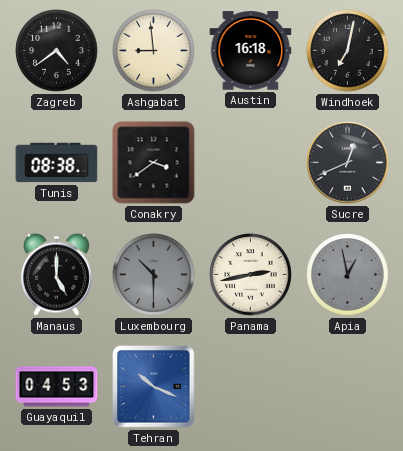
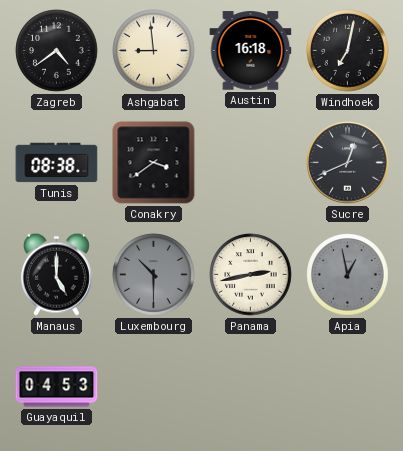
Tehran: 10:19 -> none (154, 387)
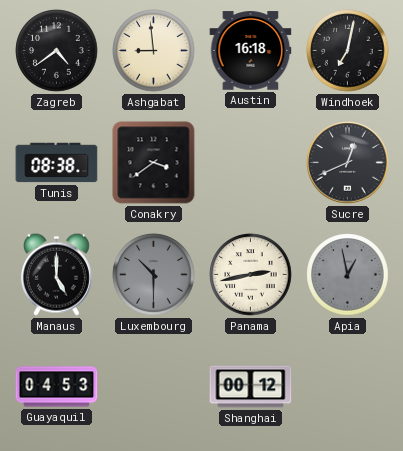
Shanghai: none -> 00:12 (251, 387)
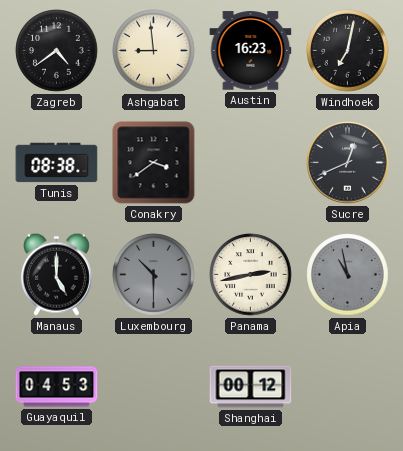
Austin: 16:18 -> 16:23 (251, 51)
Apia: 12:58 -> 10:58 (348, 275)
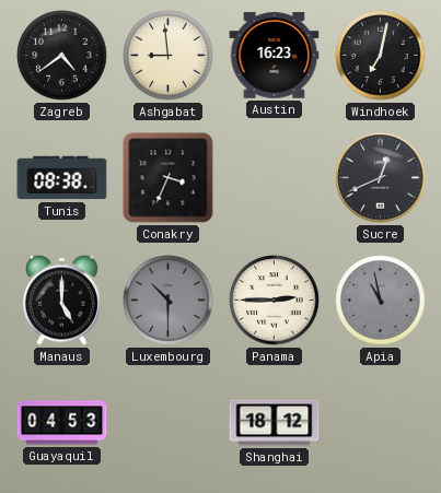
Conakry: 3:39 -> 3:34 (169, 178)
Panama: 2:43 -> 2:45 (275, 301)
Shanghai: 00:12 -> 18:12 (275, 423)
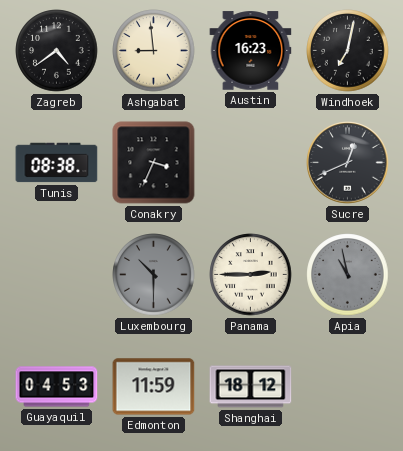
Manaus: 5:00 -> none (61, 300)
Edmonton: none -> 11:59 (154, 387)
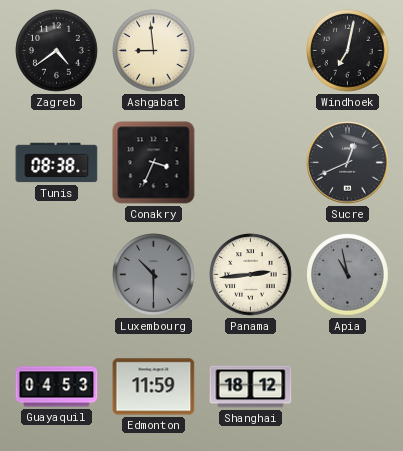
Austin: 16:23 -> none (251, 51)
Panama: 2:45 -> 2:44 (251, 275)
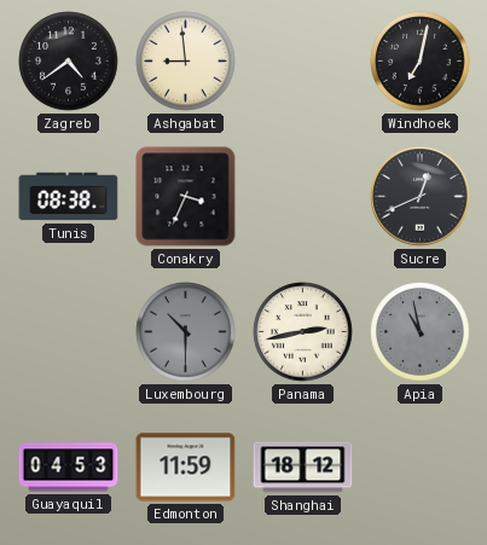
Panama: 2:44 -> 2:43 (303, 332)
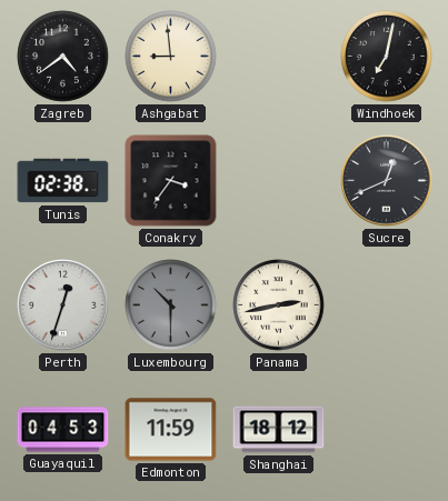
Tunis: 08:38 -> 02:38 (63, 181)
Conakry: 3:34 -> 3:36 (171, 181)
Perth: none -> 12:33 (63, 305)
Apia: 10:58 -> none (421, 332)
